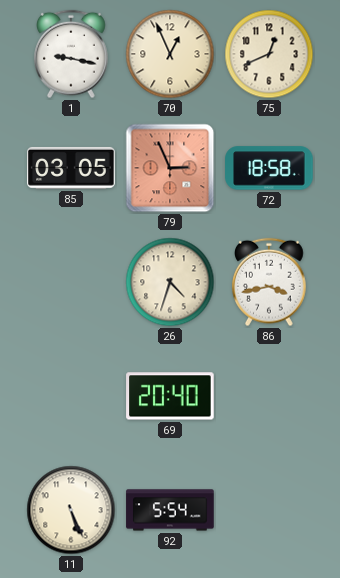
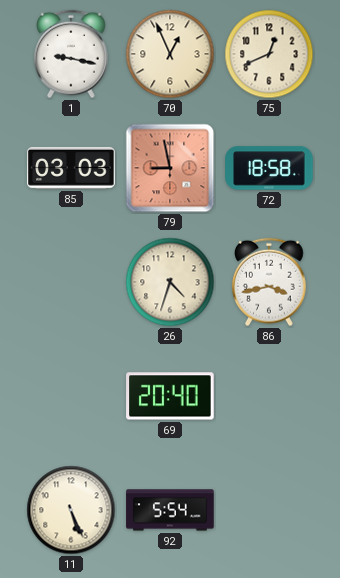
85: 03:05 -> 03:03 (71, 168)
79: 2:56 -> 8:58 (170, 168)
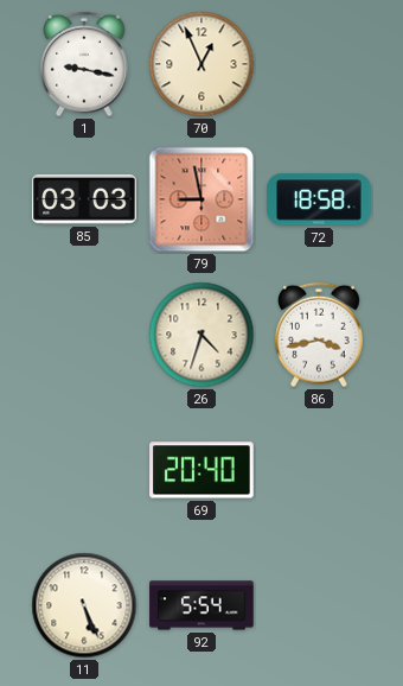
75: 12:41 -> none (269, 54)
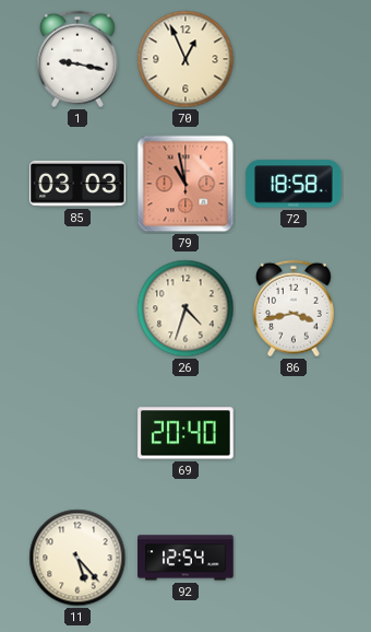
79: 8:58 -> 10:58 (185, 184)
11: 5:26 -> 5:23 (77, 558)
92: 5:54 -> 12:54 (185, 558)
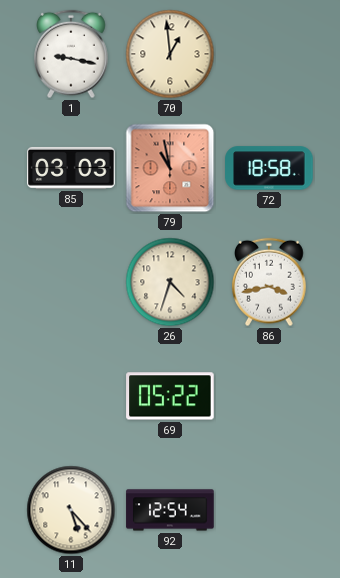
70: 12:56 -> 12:59 (170, 54)
69: 20:40 -> 05:22 (170, 396)
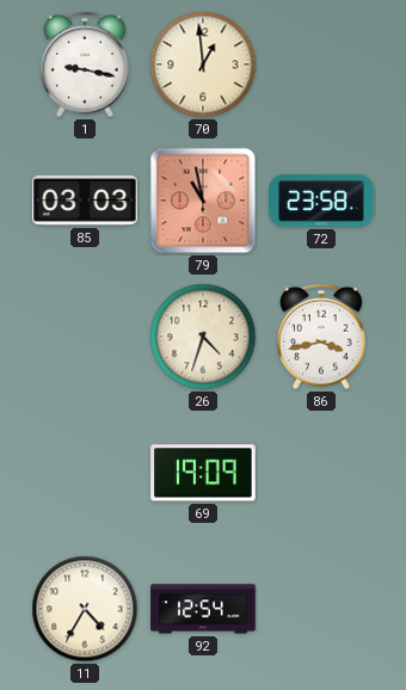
72: 18:58 -> 23:58 (321, 201)
69: 05:22 -> 19:09 (203, 473)
11: 5:23 -> 4:35 (85, 609)
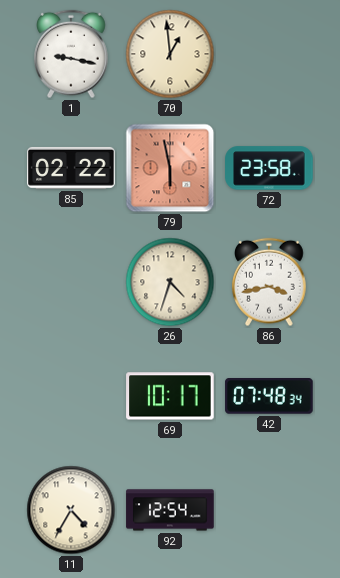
85: 03:03 -> 02:22 (71, 168)
79: 10:58 -> 5:58 (170, 168)
69: 19:09 -> 10:17 (170, 396)
42: none -> 07:48 (269, 397)
